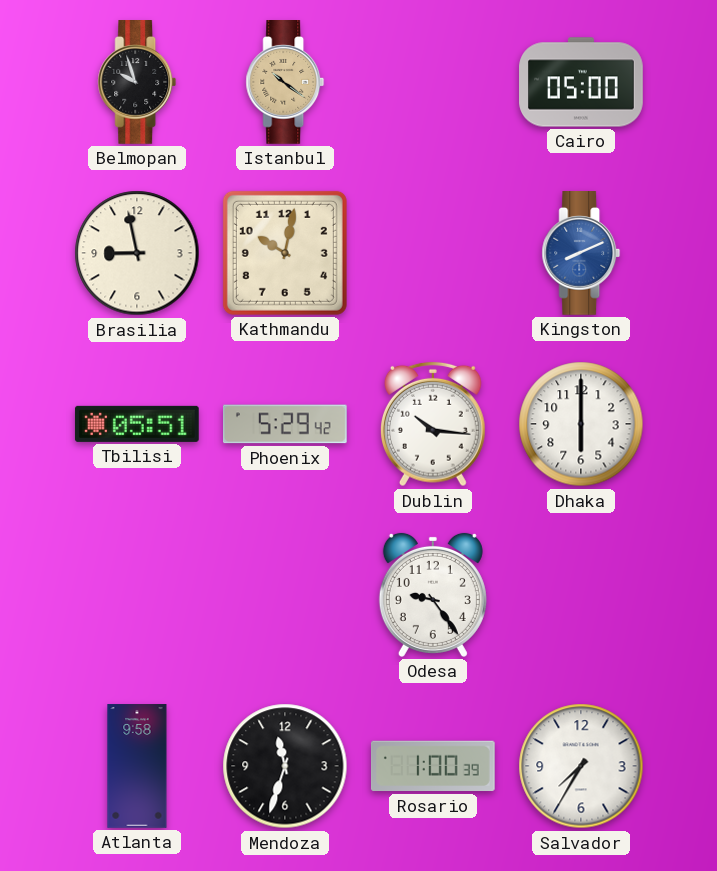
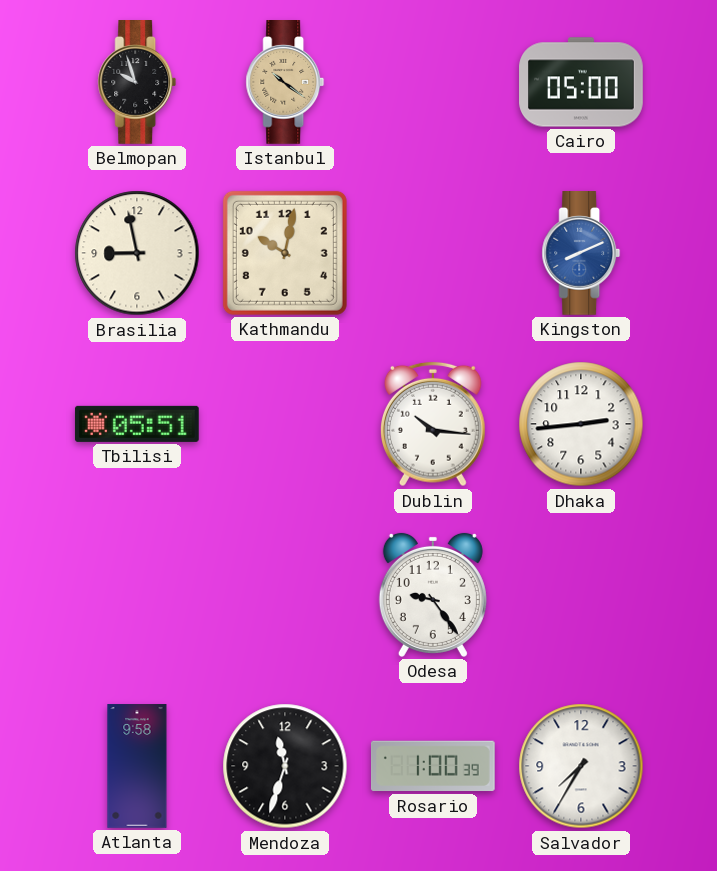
Phoenix: 5:29 -> none (286, 424)
Dhaka: 6:00 -> 2:44 (581, 424)
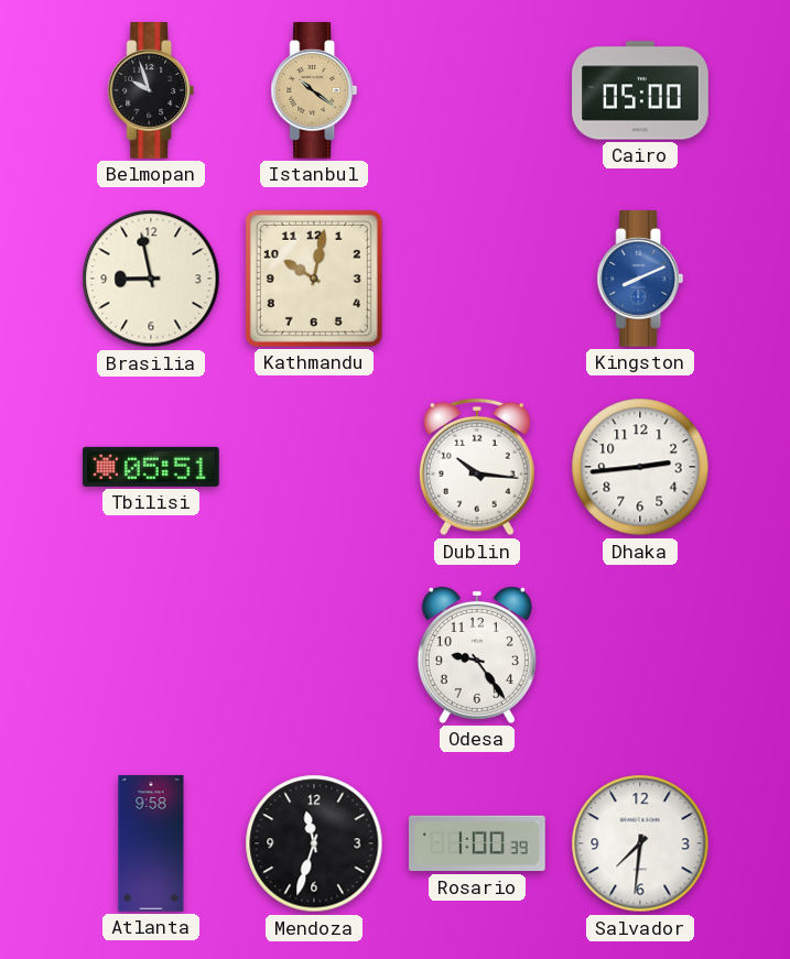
Salvador: 7:35 -> 7:31 (640, 843)
